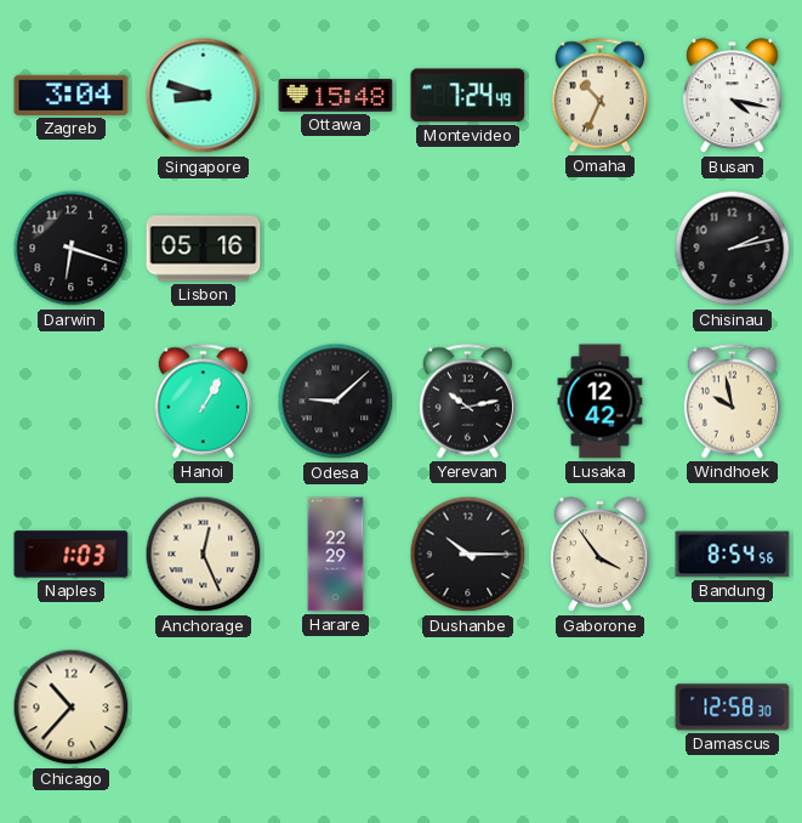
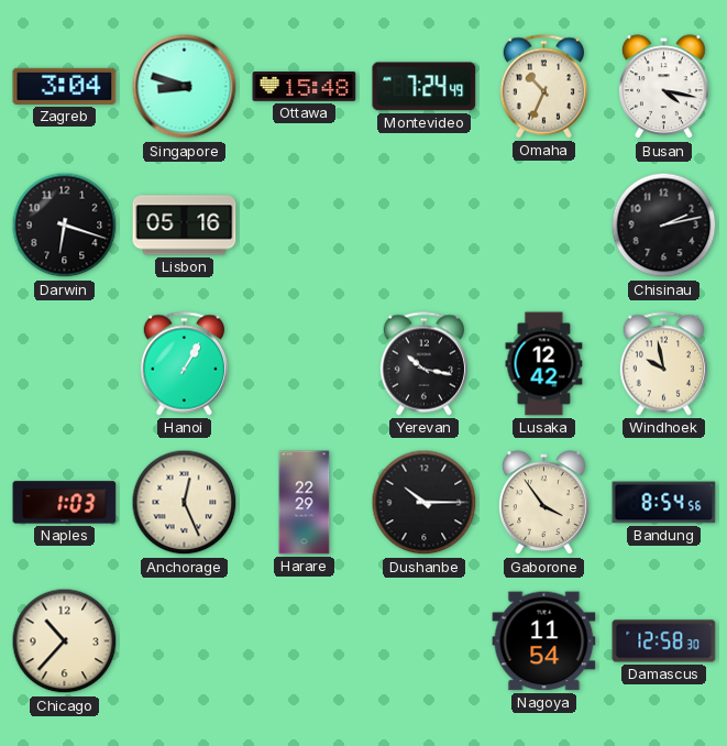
Odesa: 9:08 -> none (336, 402)
Yerevan: 10:13 -> 10:17 (423, 364)
Nagoya: none -> 11:54 (544, 641)
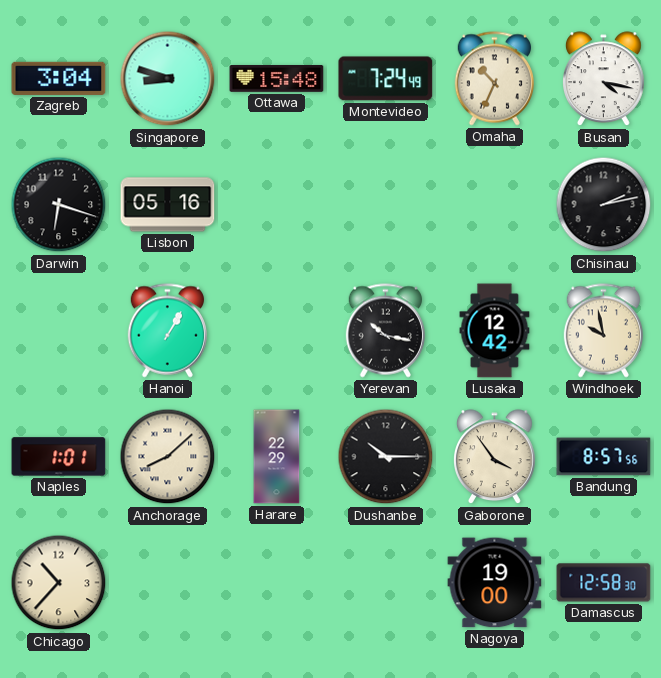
Naples: 1:03 -> 1:01 (59, 457)
Anchorage: 12:26 -> 8:08 (168, 457)
Bandung: 8:54 -> 8:57 (604, 457)
Nagoya: 11:54 -> 19:00 (495, 583)
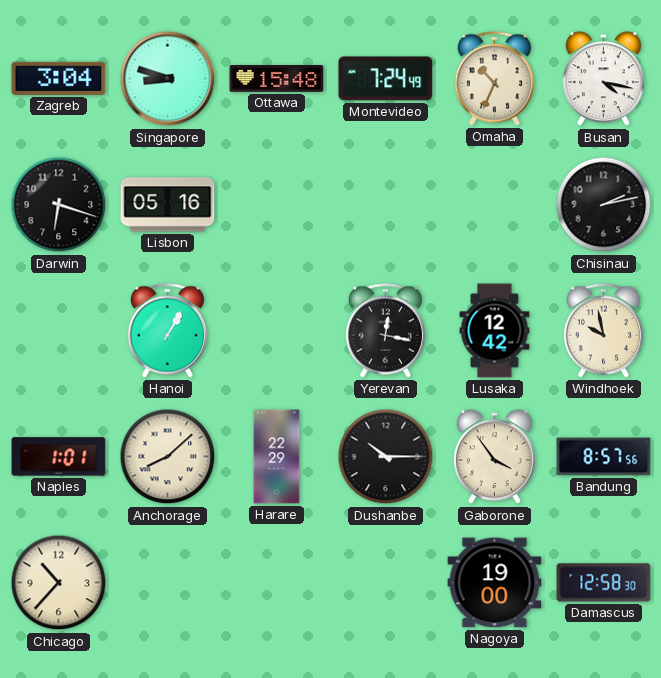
Yerevan: 10:17 -> 12:17 (385, 331)
